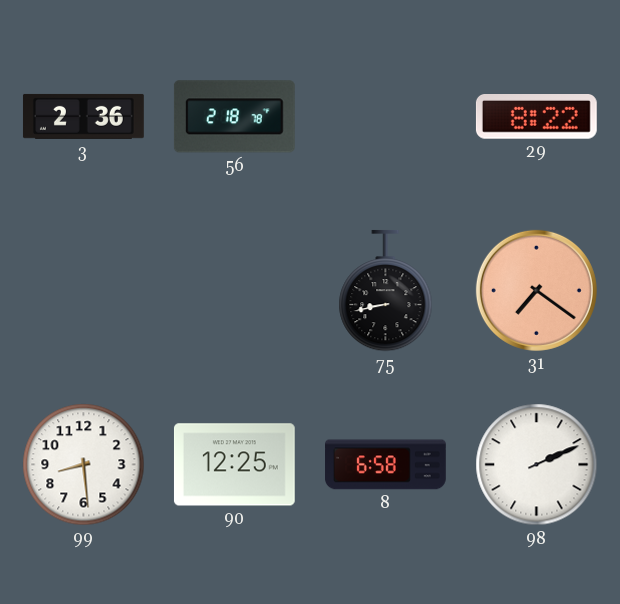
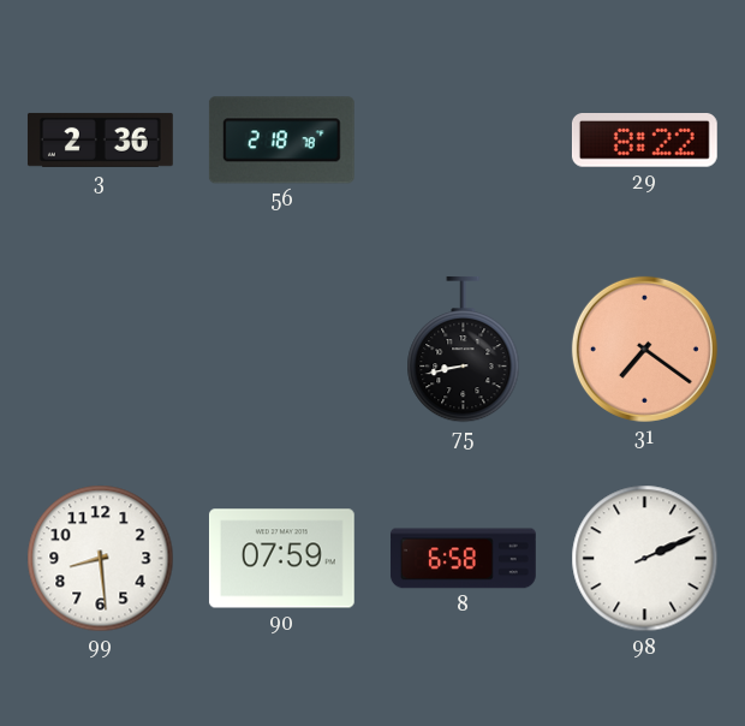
90: 12:25 -> 07:59 (281, 559)
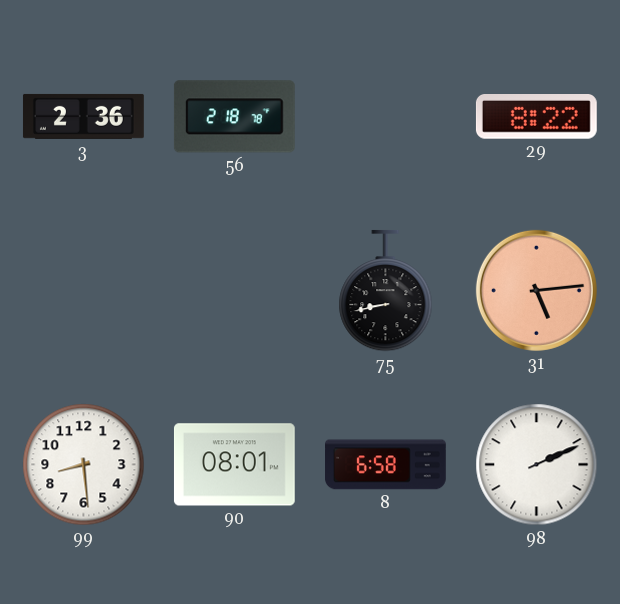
31: 7:21 -> 5:14 (536, 290)
90: 07:59 -> 08:01 (234, 465)
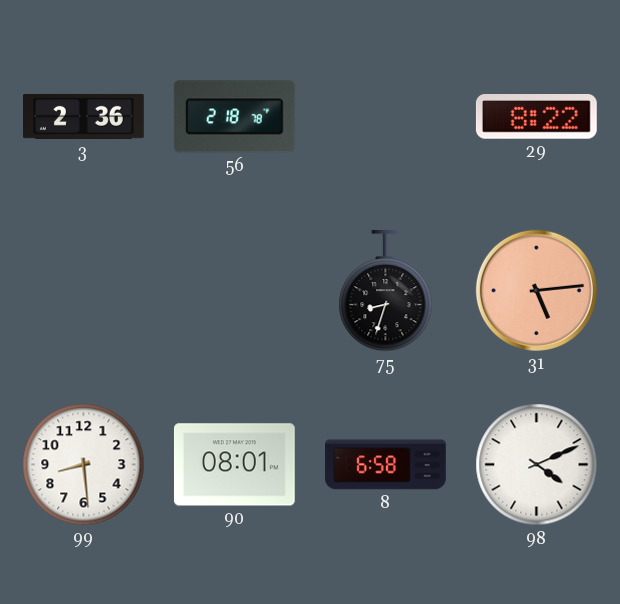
75: 8:43 -> 8:33 (386, 291)
98: 2:11 -> 4:11 (537, 465)
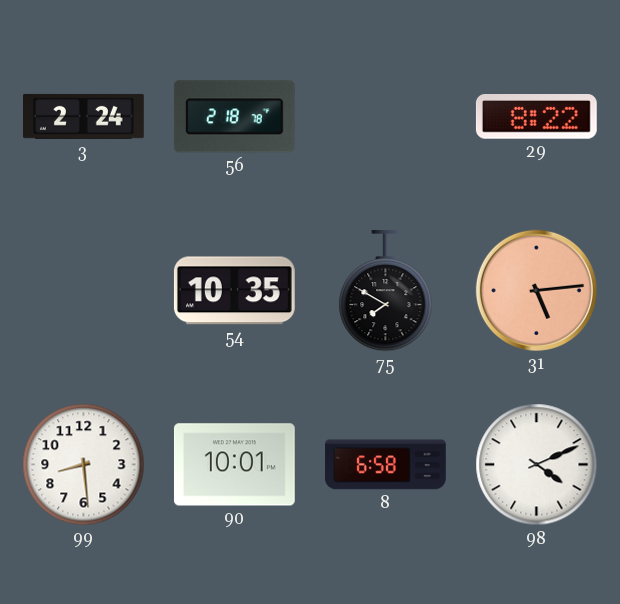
3: 2:36 -> 2:24 (83, 116)
54: none -> 10:35 (234, 291)
75: 8:33 -> 7:50 (386, 291)
90: 08:01 -> 10:01 (234, 465)
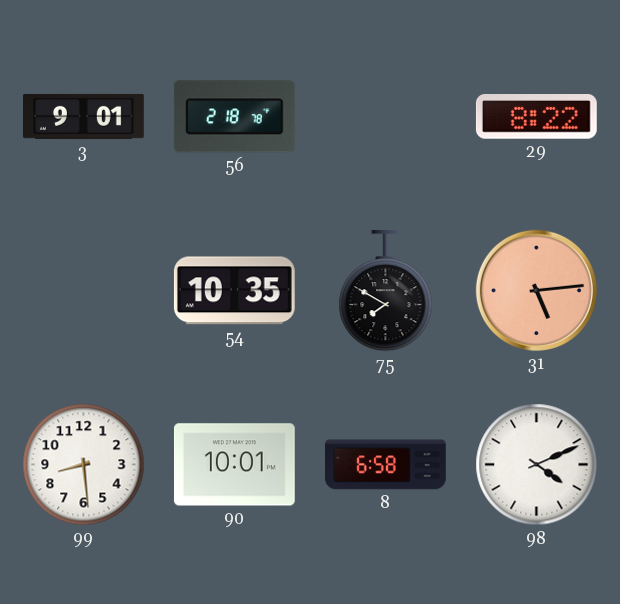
3: 2:24 -> 9:01 (83, 116)
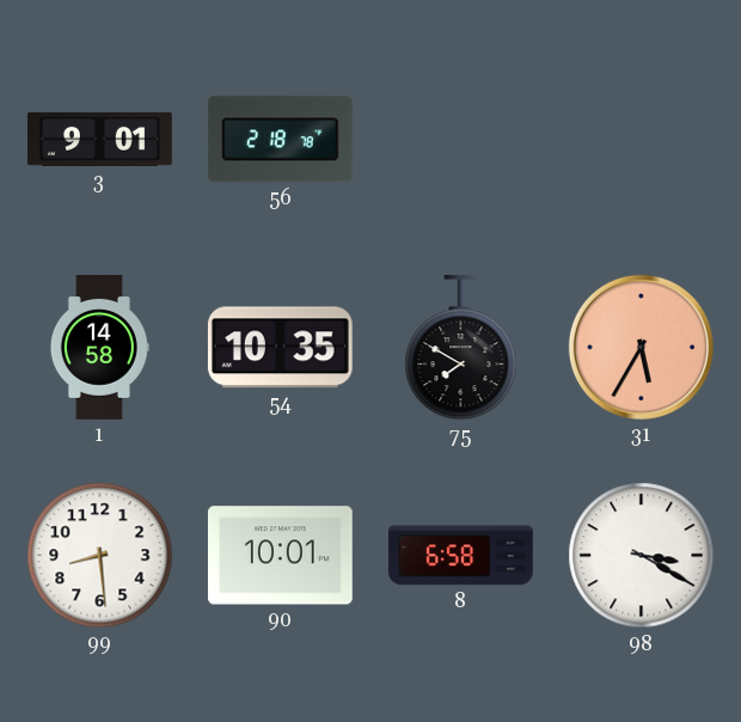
29: 8:22 -> none (536, 117)
1: none -> 14:58 (99, 348)
31: 5:14 -> 5:35 (641, 347)
98: 4:11 -> 3:20 (642, 556)
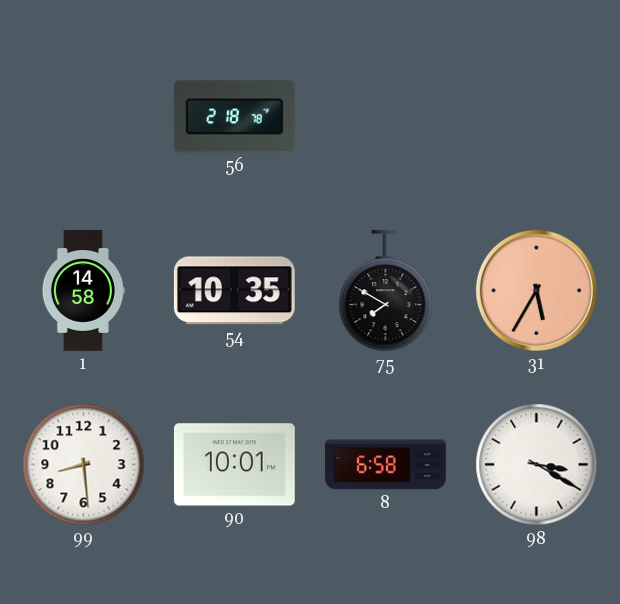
3: 9:01 -> none (99, 139)
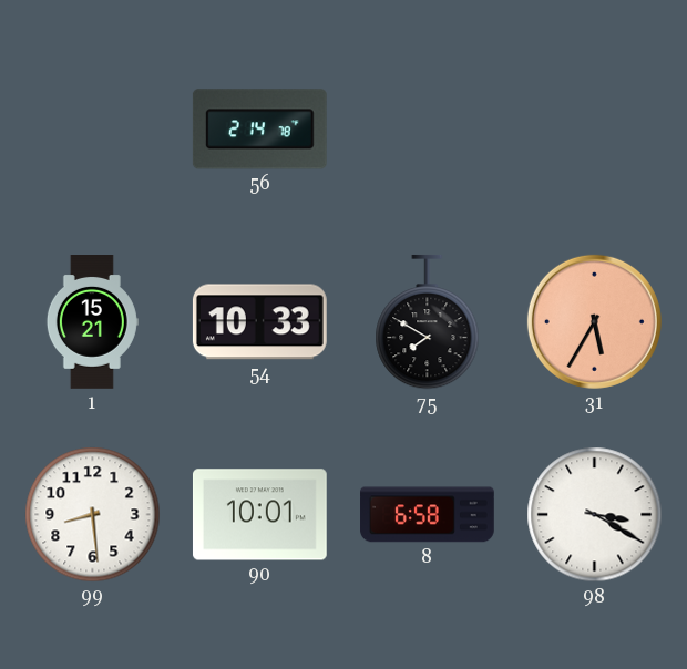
56: 2:18 -> 2:14 (259, 130)
1: 14:58 -> 15:21 (92, 322)
54: 10:35 -> 10:33 (259, 322)
